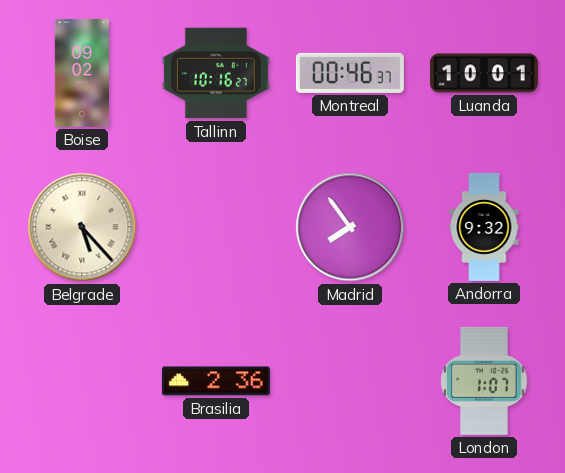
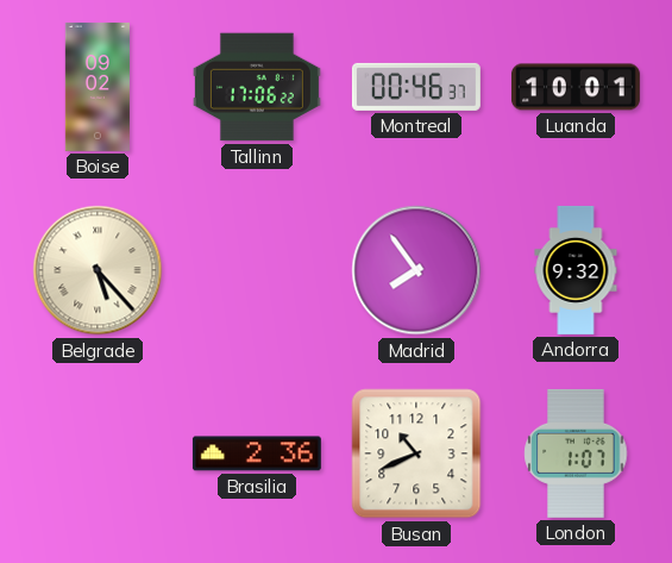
Tallinn: 10:16 -> 17:06 (257, 87)
Busan: none -> 10:41 (416, 453)
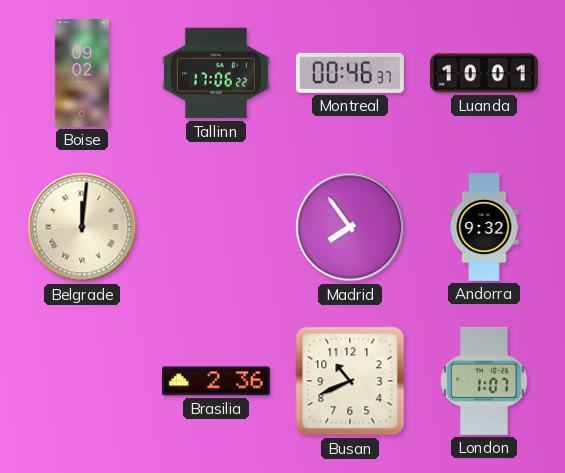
Belgrade: 5:23 -> 12:01 (82, 227)
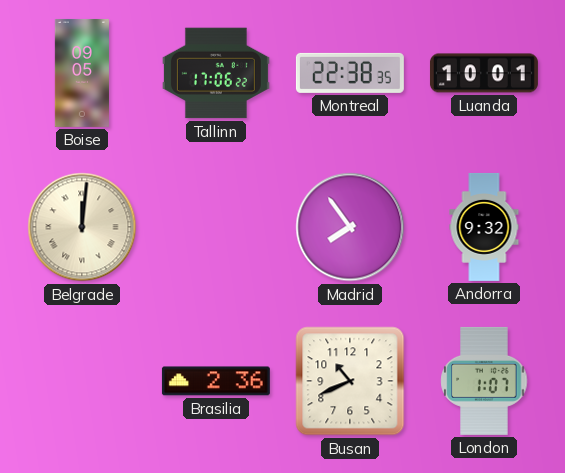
Boise: 09:02 -> 09:05 (82, 73)
Montreal: 00:46 -> 22:38 (350, 73)
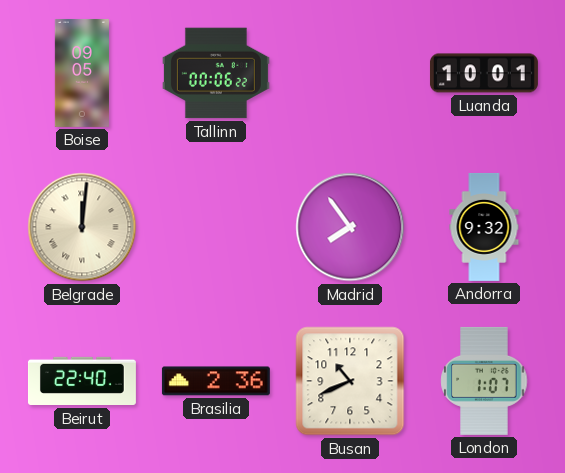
Tallinn: 17:06 -> 00:06 (216, 73)
Montreal: 22:38 -> none (350, 73)
Beirut: none -> 22:40 (82, 381)
